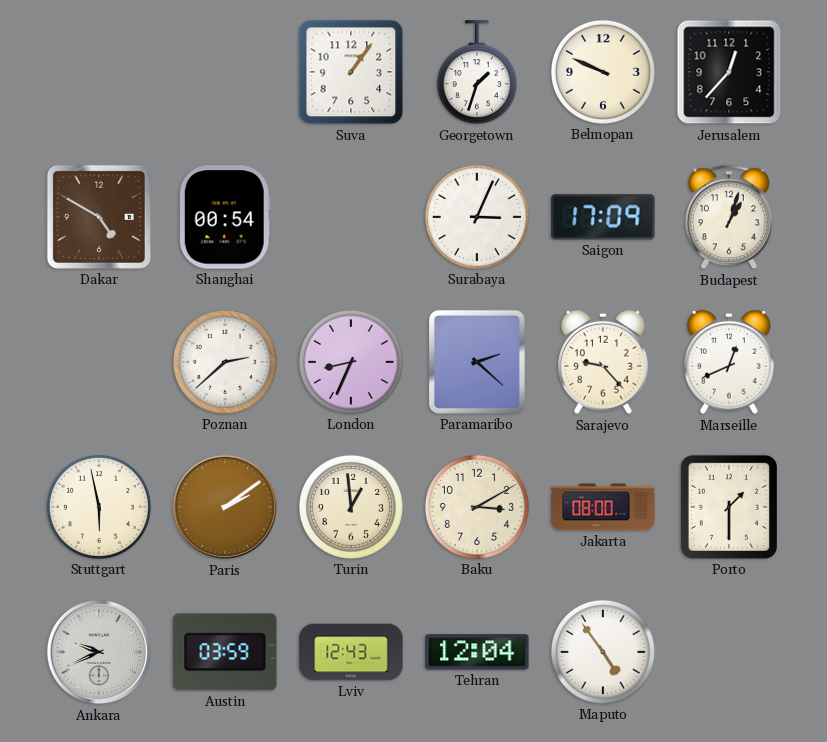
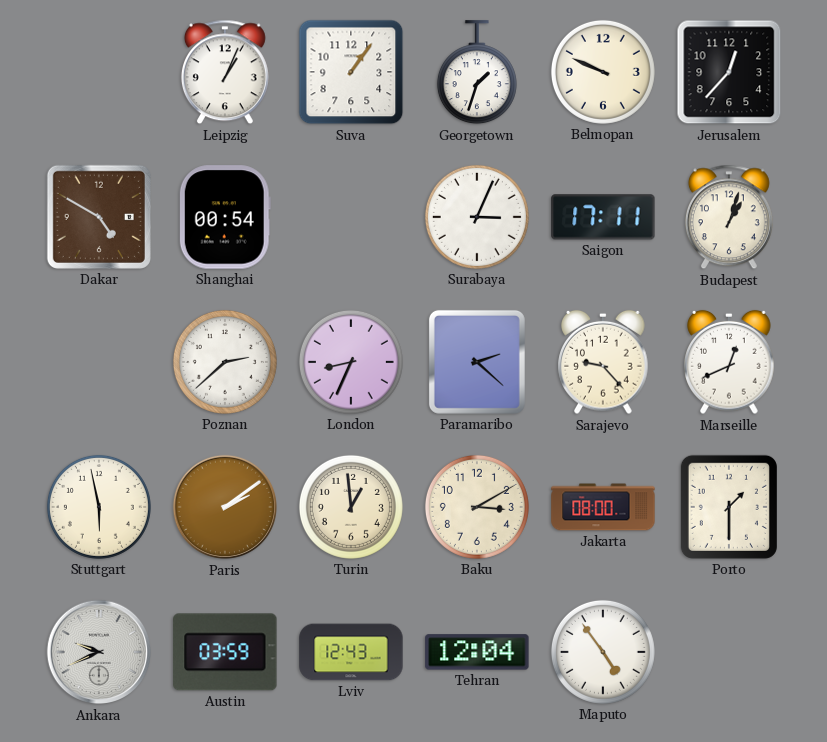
Leipzig: none -> 1:04 (225, 72)
Saigon: 17:09 -> 17:11 (603, 217)
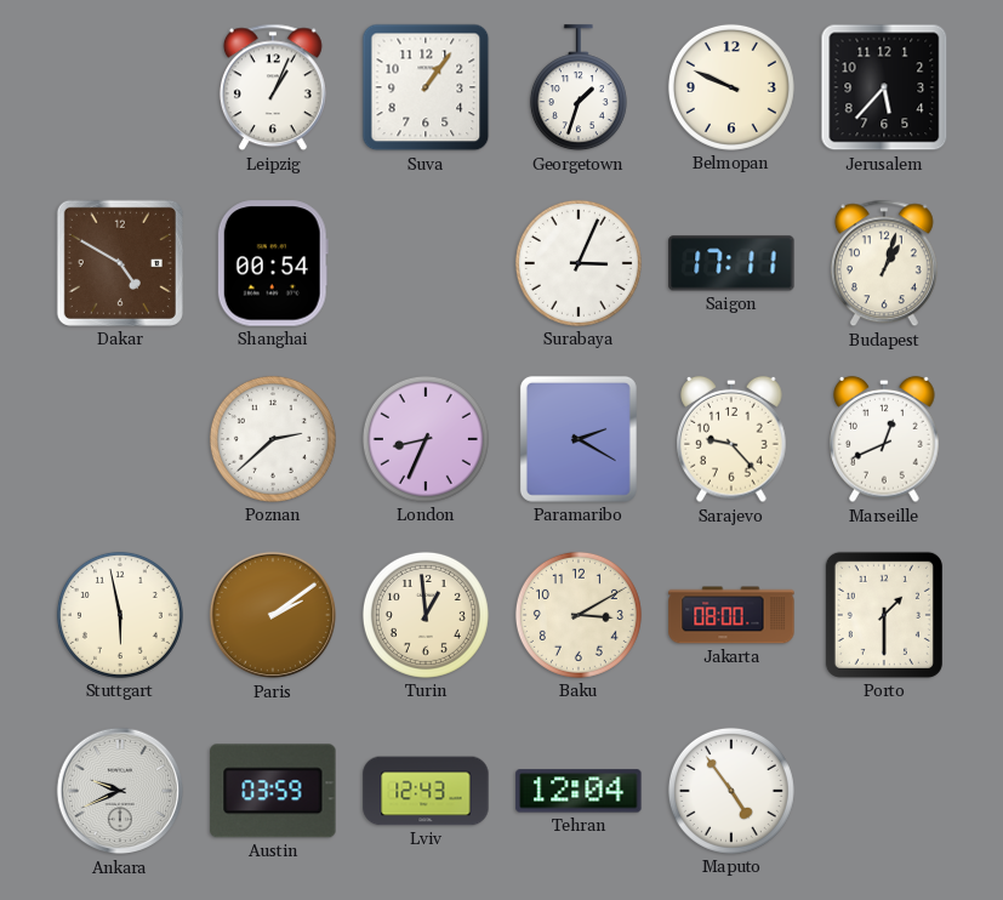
Jerusalem: 12:37 -> 5:37 (884, 87)
Paramaribo: 2:22 -> 2:20 (579, 439)
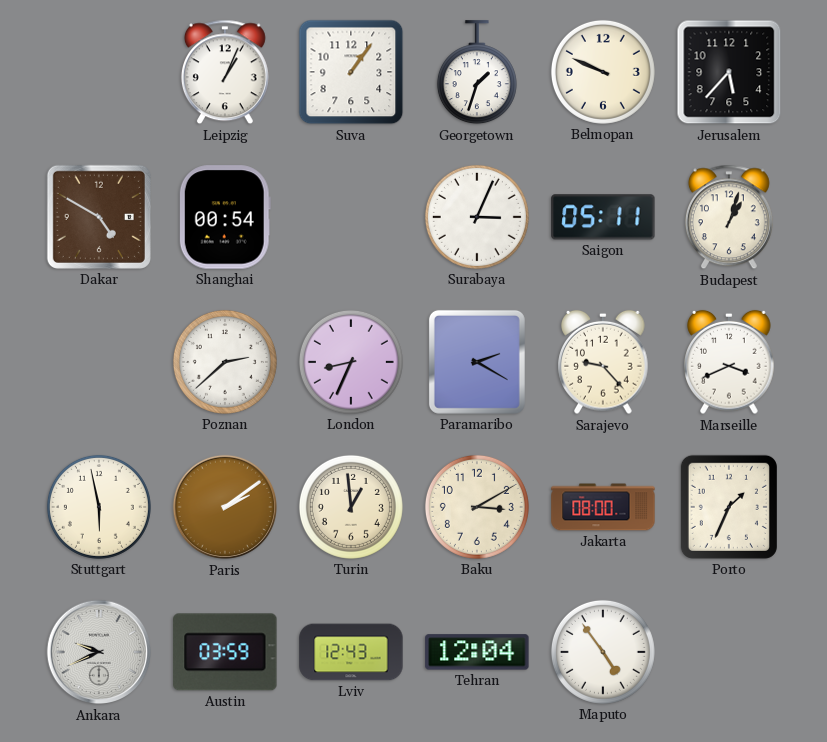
Saigon: 17:11 -> 05:11 (603, 217)
Marseille: 12:41 -> 3:41 (729, 362)
Porto: 1:30 -> 1:34 (729, 507)
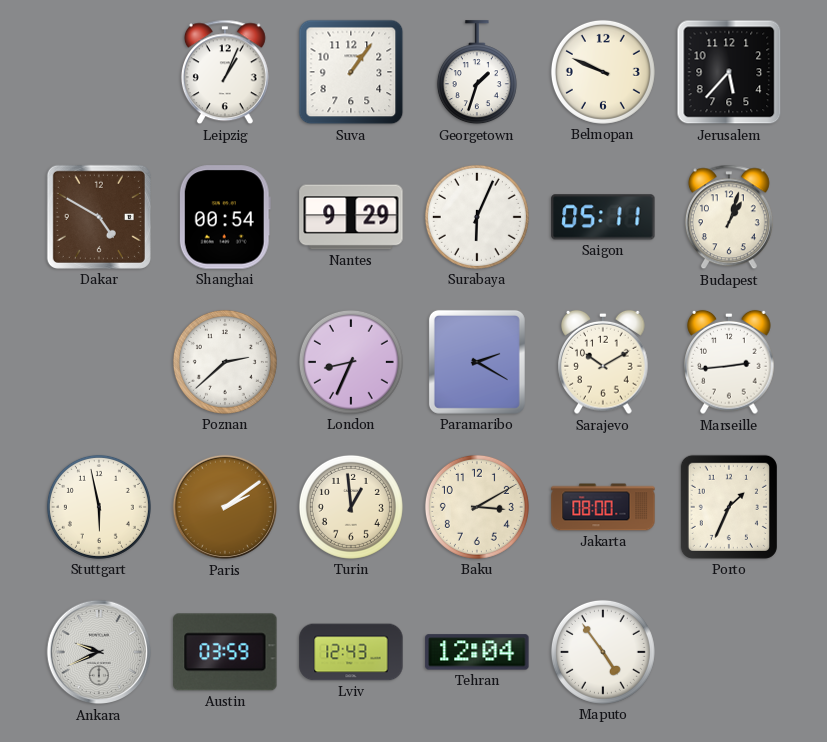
Nantes: none -> 9:29 (351, 217)
Surabaya: 3:04 -> 6:04 (477, 217)
Sarajevo: 9:23 -> 10:10 (603, 362)
Marseille: 3:41 -> 2:44 (729, 362)
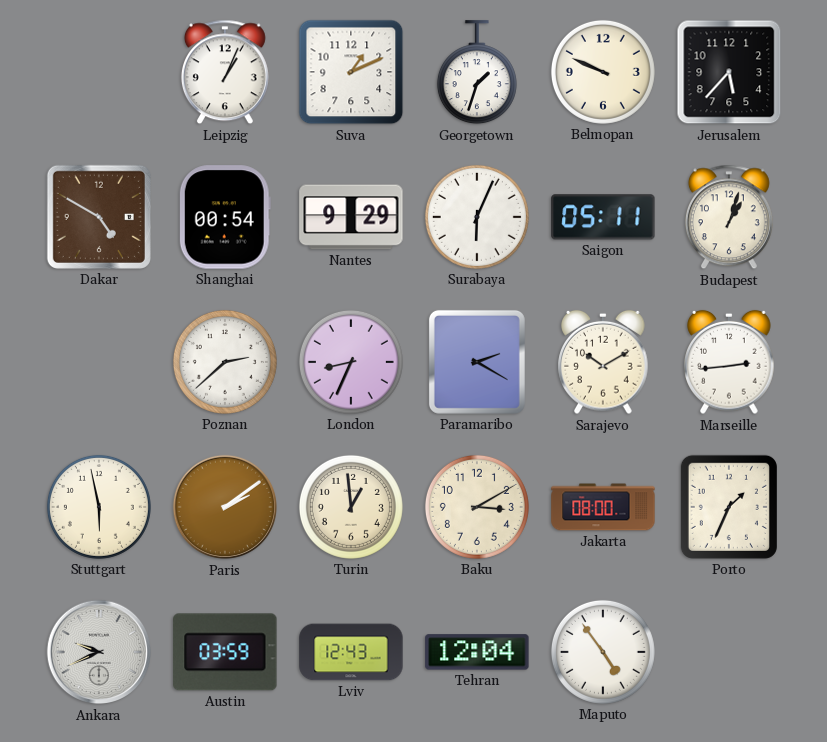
Suva: 1:06 -> 1:11 (351, 72)
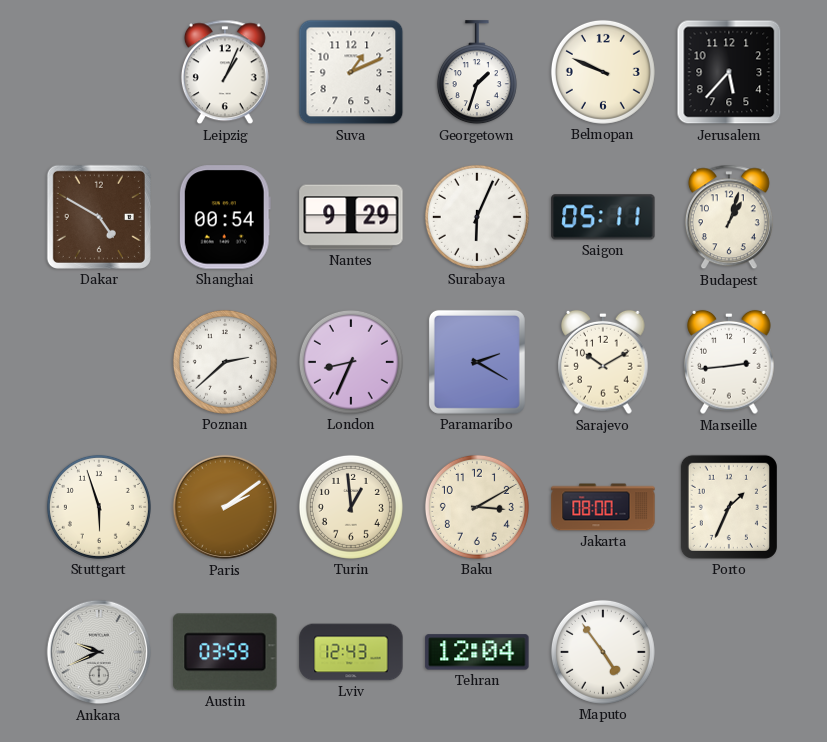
Stuttgart: 5:58 -> 5:57 (99, 507)
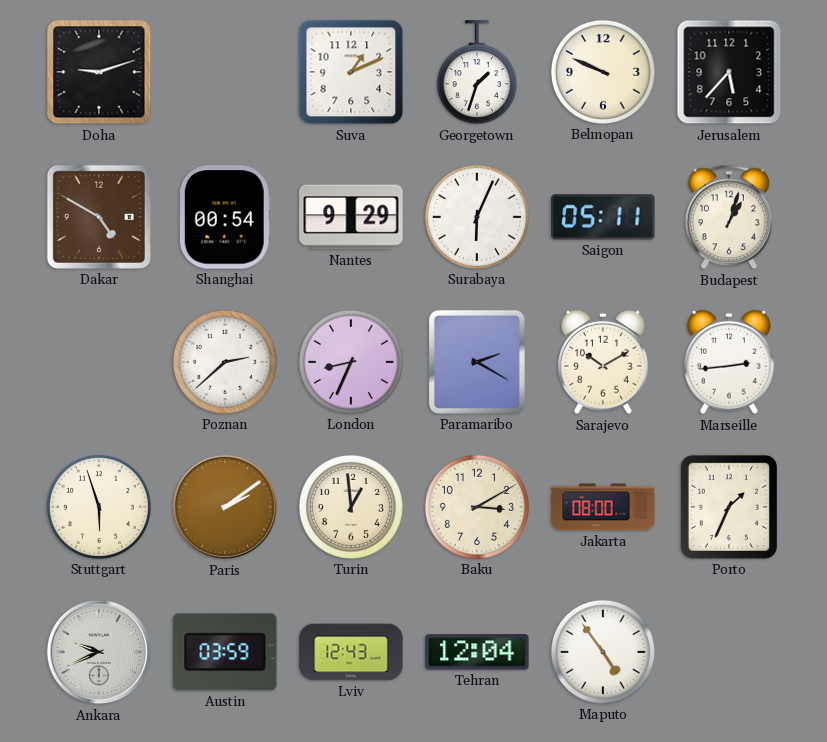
Doha: none -> 9:12 (99, 72)
Leipzig: 1:04 -> none (225, 72)
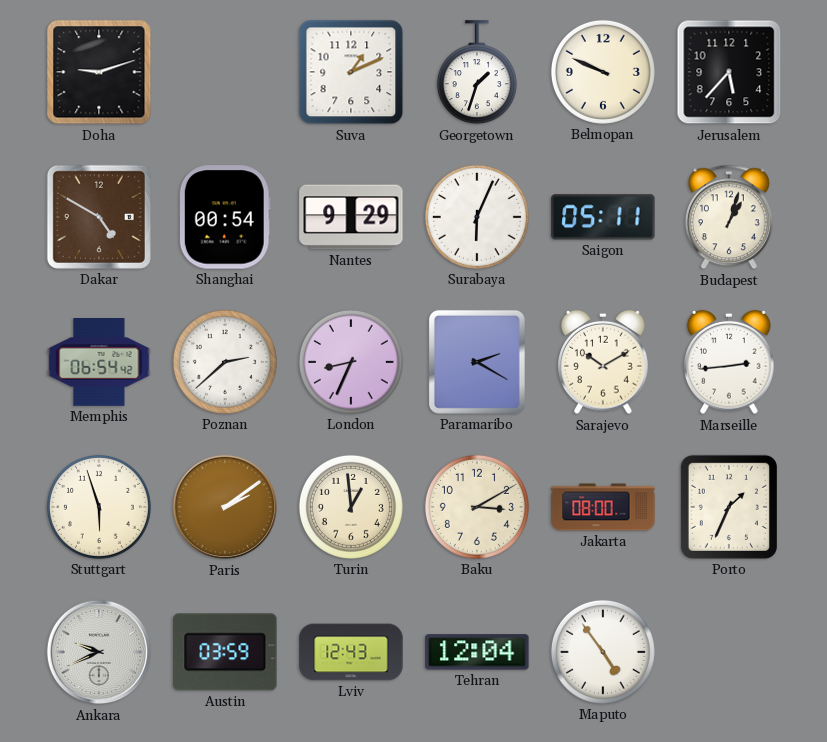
Memphis: none -> 06:54 (99, 363)
